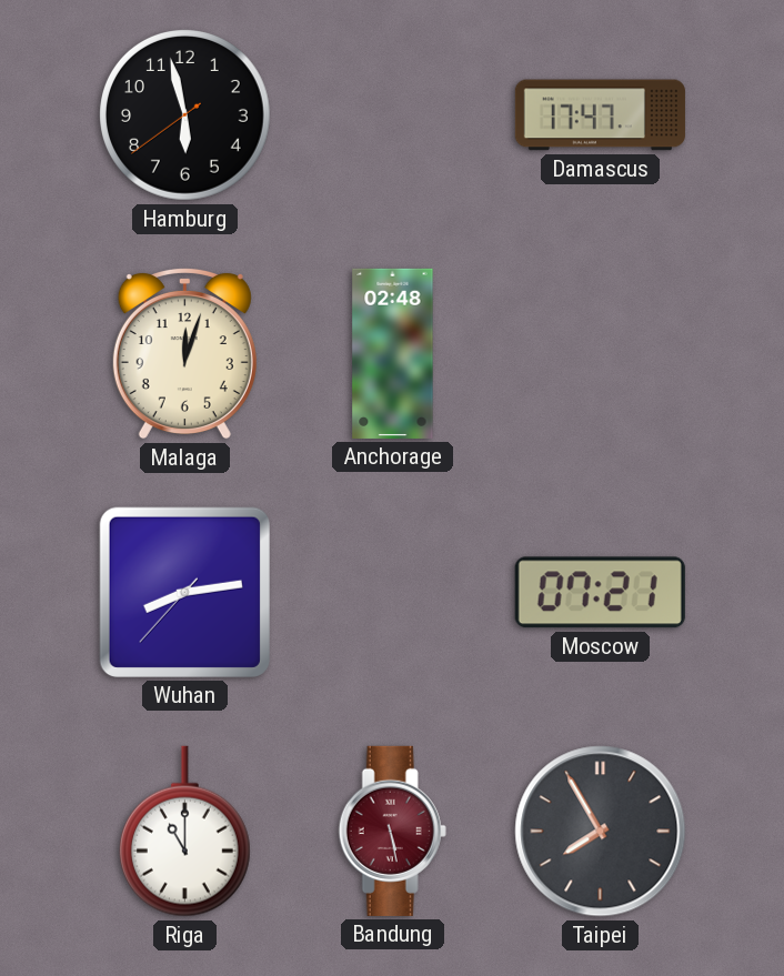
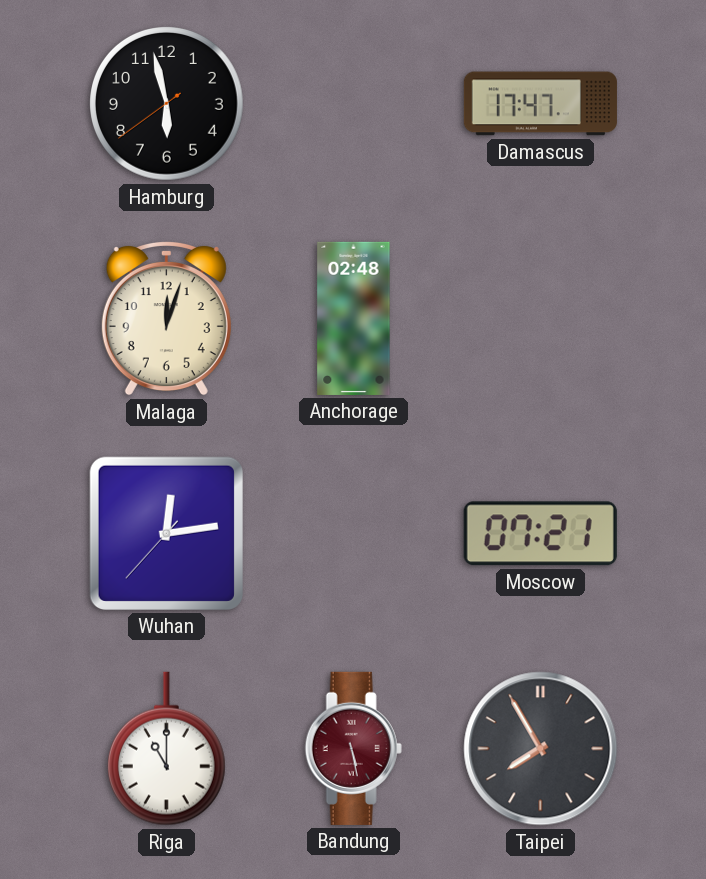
Wuhan: 8:13 -> 12:13 (166, 533)
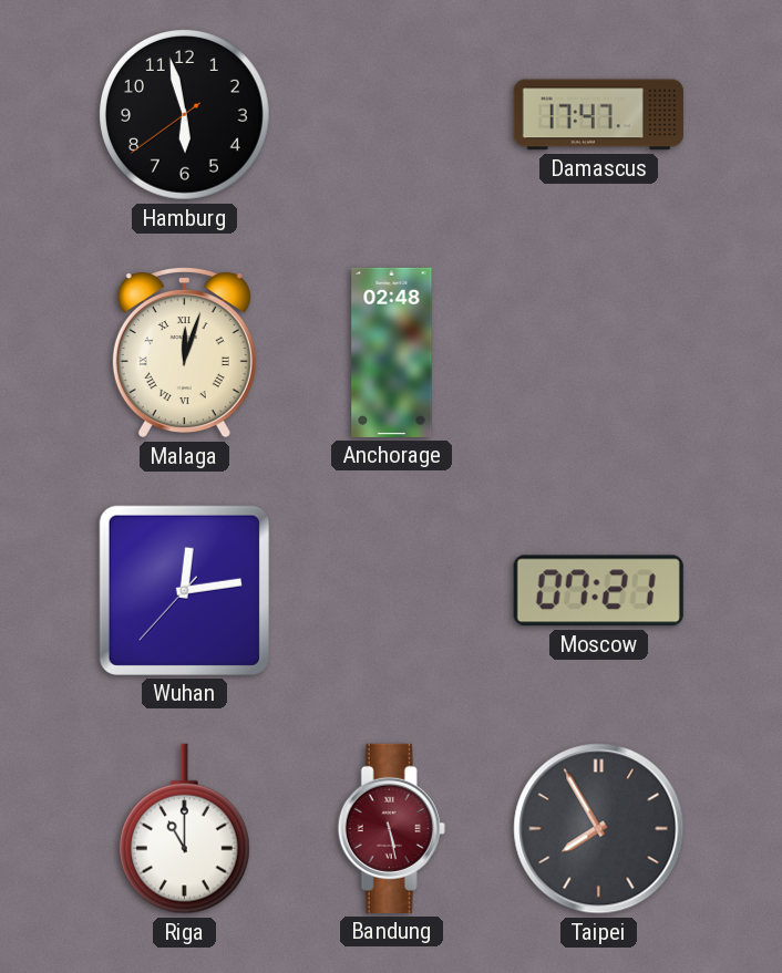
Malaga numerals: Arabic -> Roman (184, 352)
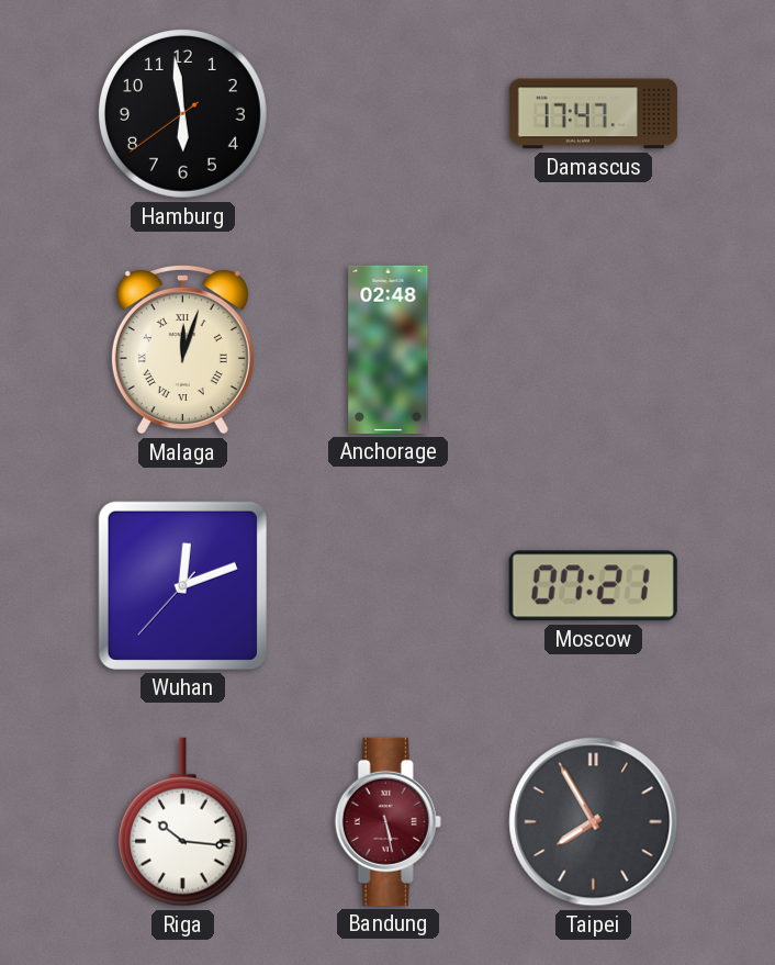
Hamburg: 5:57 -> 5:58 (183, 114)
Wuhan: 12:13 -> 12:11 (182, 585)
Riga: 11:00 -> 10:16 (182, 822)
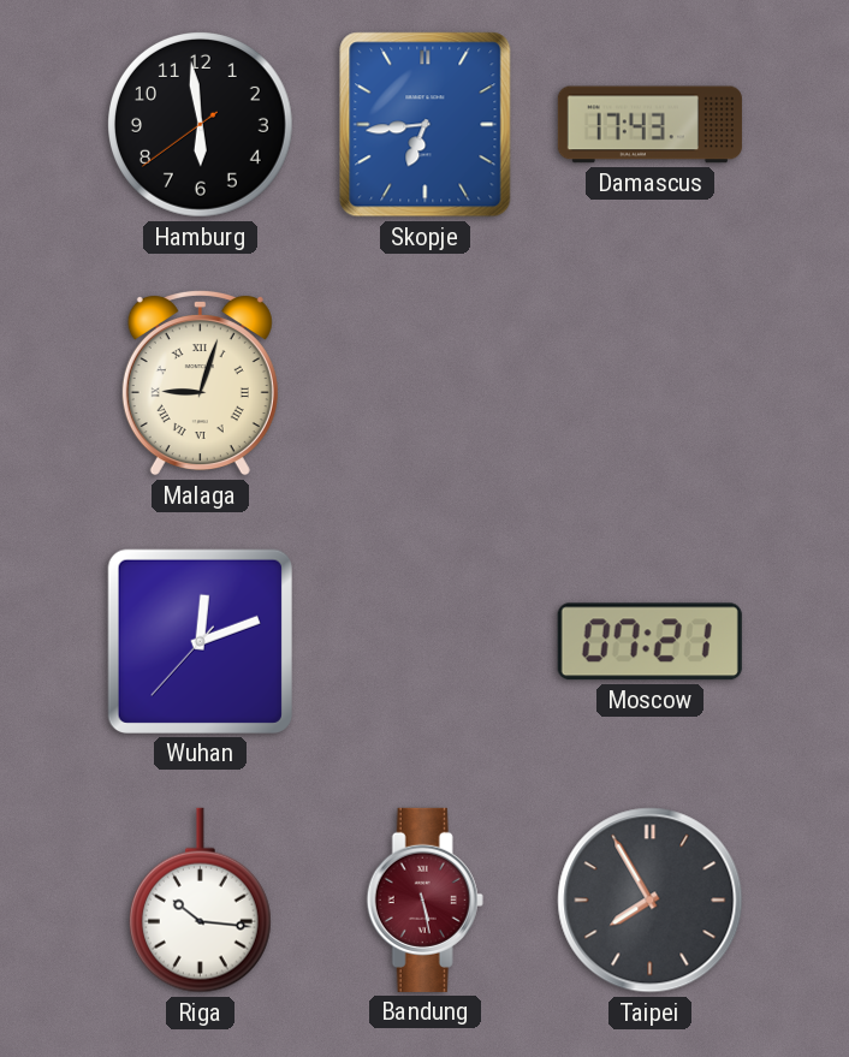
Skopje: none -> 6:44 (426, 125)
Damascus: 17:47 -> 17:43 (649, 125)
Malaga: 12:03 -> 9:03 (200, 382)
Anchorage: 02:48 -> none (389, 349)
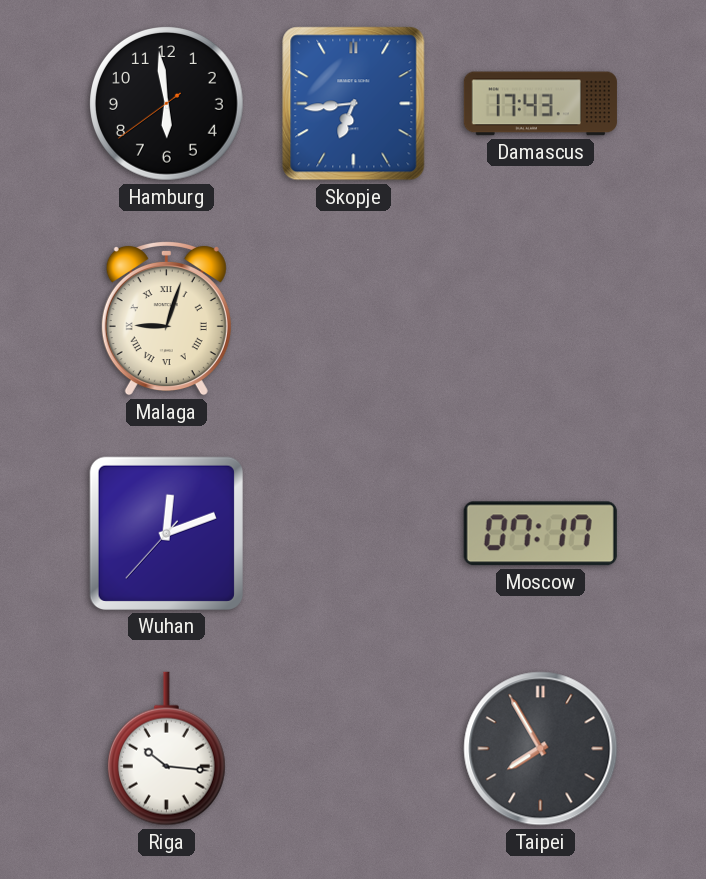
Moscow: 07:21 -> 07:17 (540, 534)
Bandung: 5:28 -> none (424, 899)
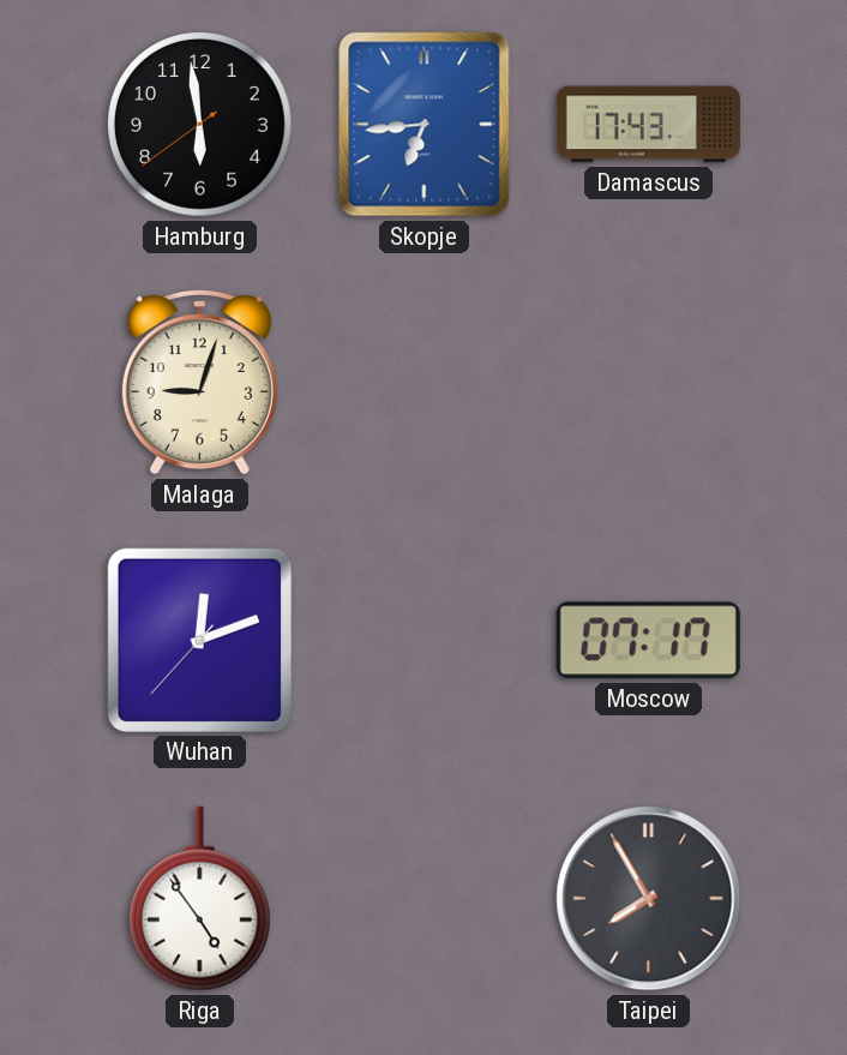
Malaga numerals: Roman -> Arabic (199, 382)
Riga: 10:16 -> 4:54 (199, 899)
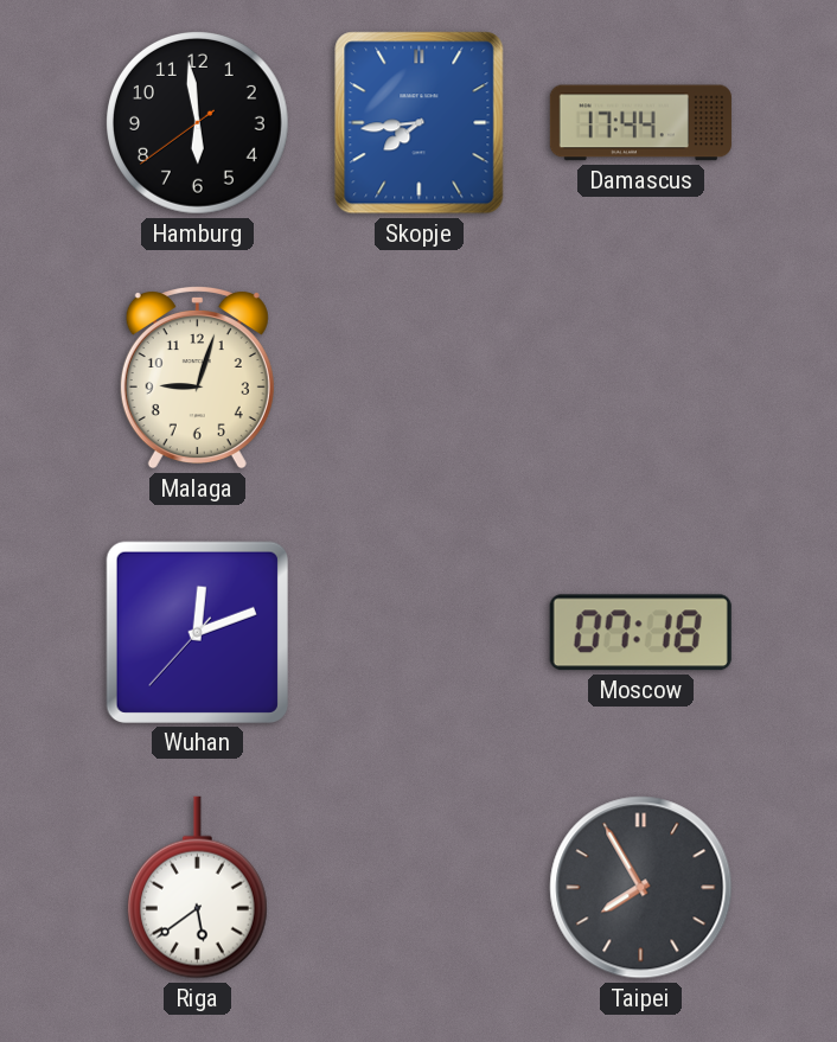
Skopje: 6:44 -> 7:44 (420, 123)
Damascus: 17:43 -> 17:44 (640, 123)
Moscow: 07:17 -> 07:18 (640, 633)
Riga: 4:54 -> 5:39 (197, 888)
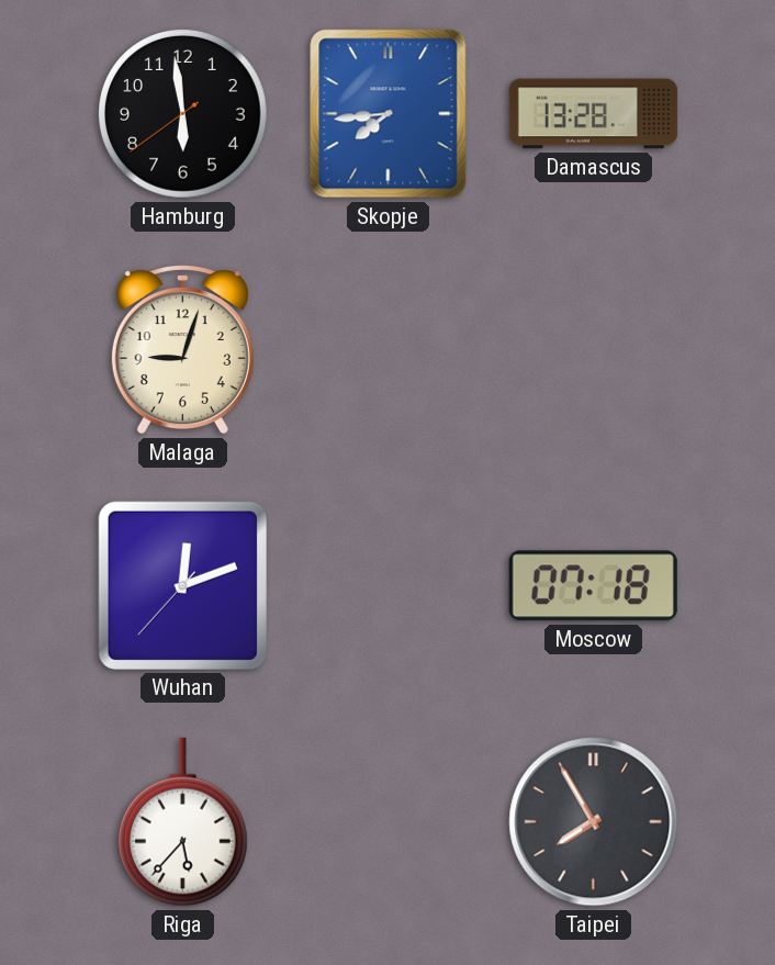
Damascus: 17:44 -> 13:28 (593, 114)
Riga: 5:39 -> 5:37 (182, 822)
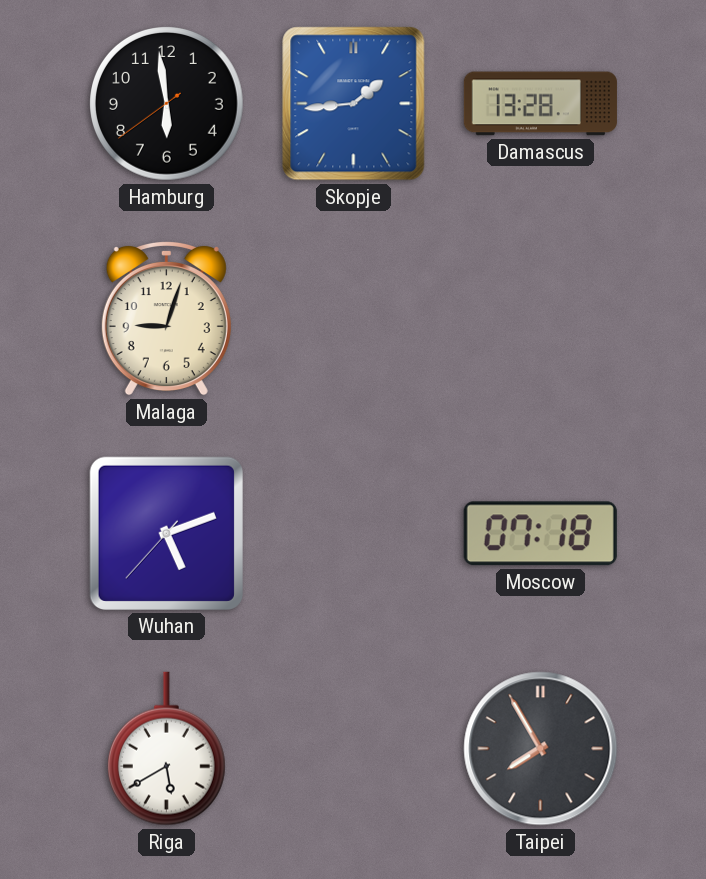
Skopje: 7:44 -> 1:44 (354, 104)
Wuhan: 12:11 -> 5:11 (166, 533)
Riga: 5:37 -> 5:40 (166, 749)
